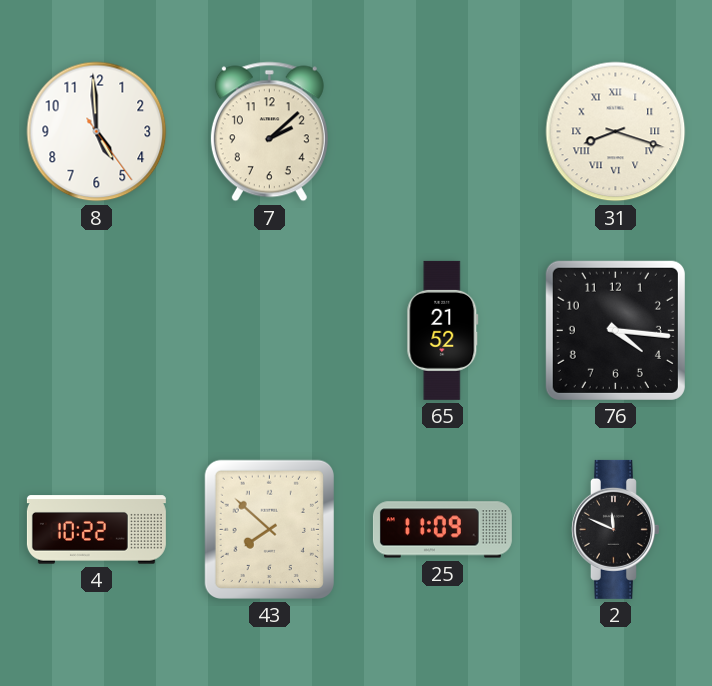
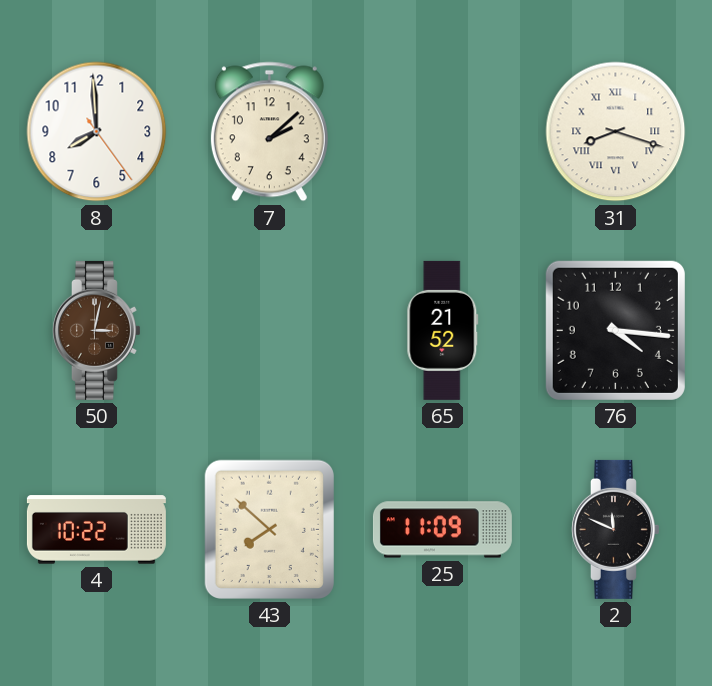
8: 4:59 -> 7:59 (97, 132)
50: none -> 3:02 (97, 330)
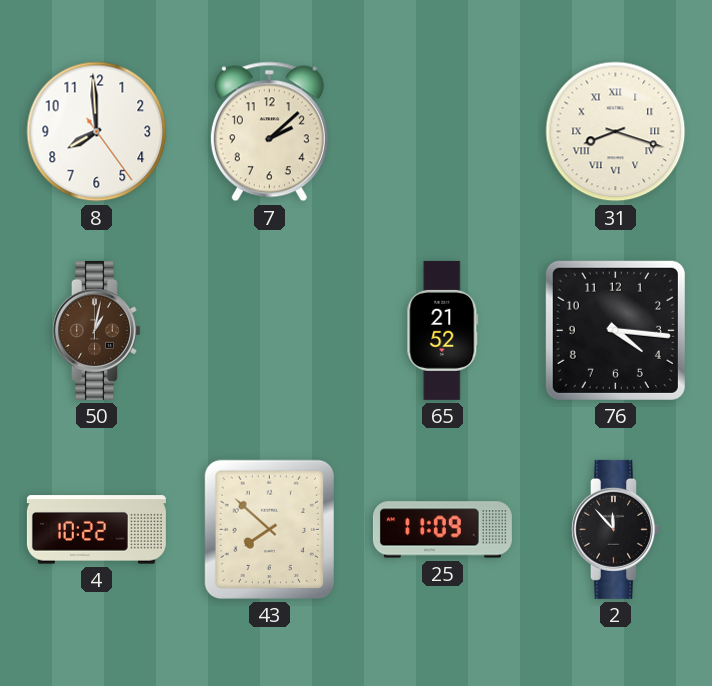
50: 3:02 -> 1:02 (97, 330)
2: 11:49 -> 11:53 (616, 529)
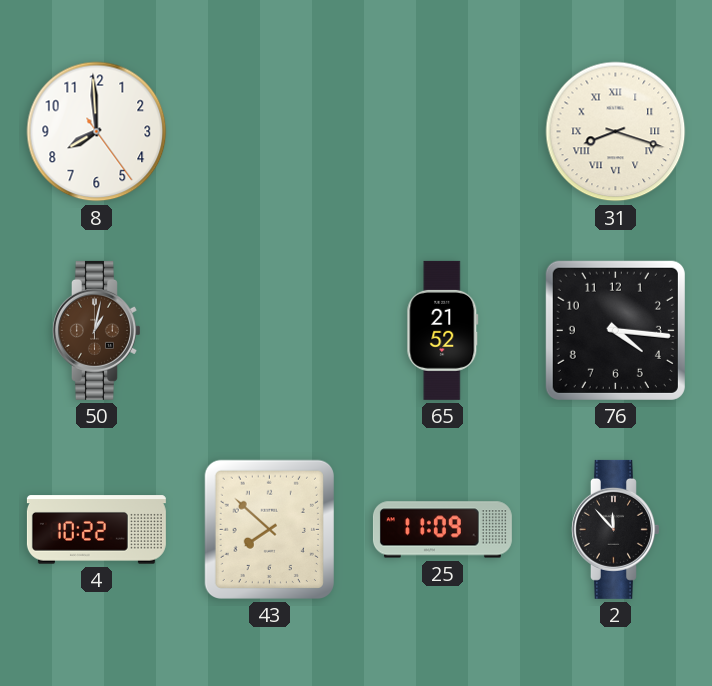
7: 2:08 -> none (269, 132)
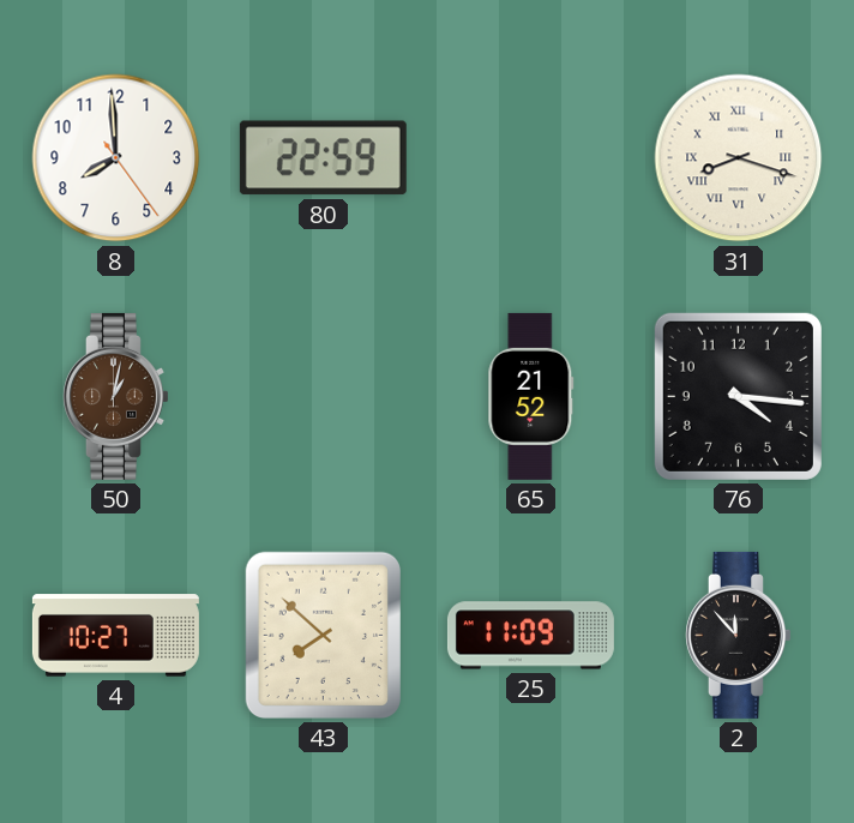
80: none -> 22:59 (323, 158)
4: 10:22 -> 10:27 (115, 636)
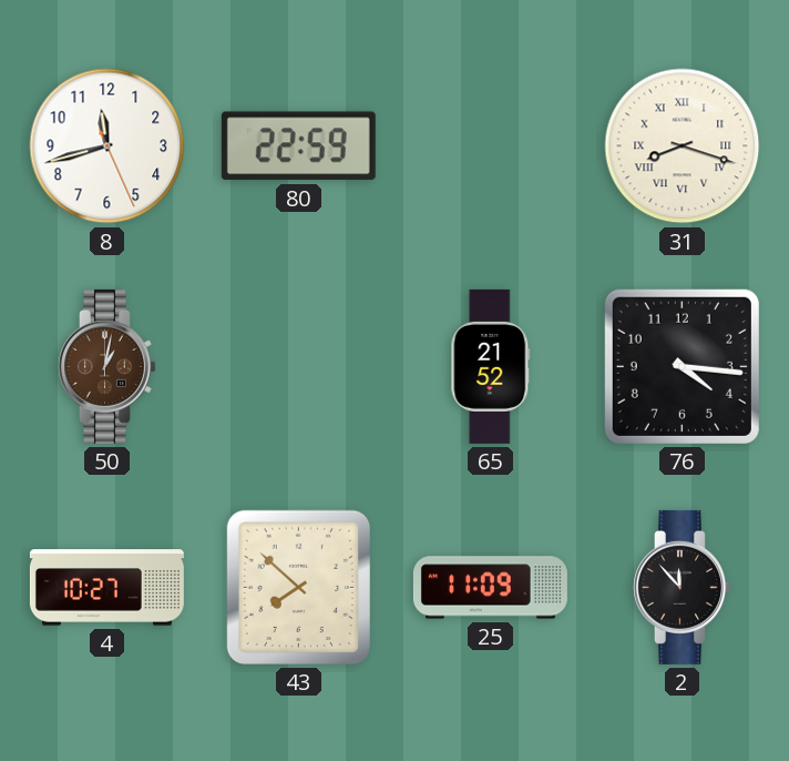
8: 7:59 -> 11:42 (107, 146)
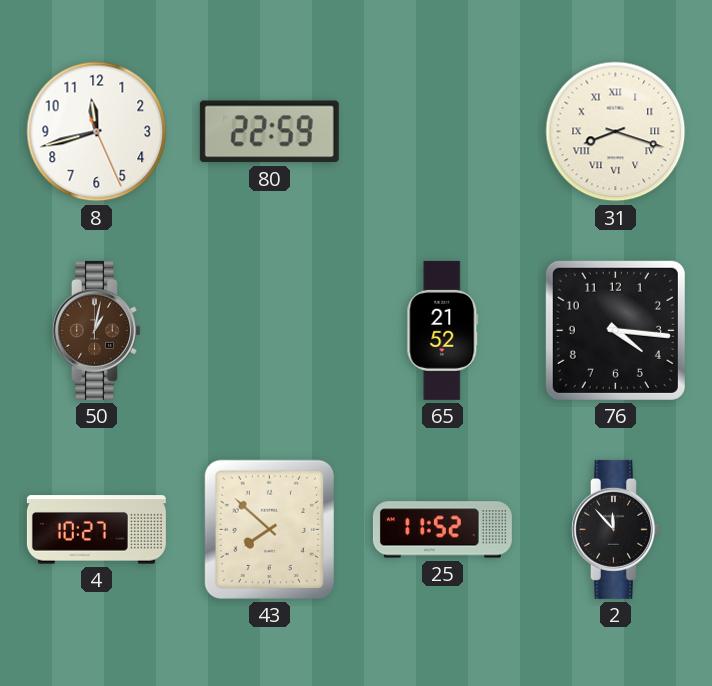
25: 11:09 -> 11:52 (442, 530)
